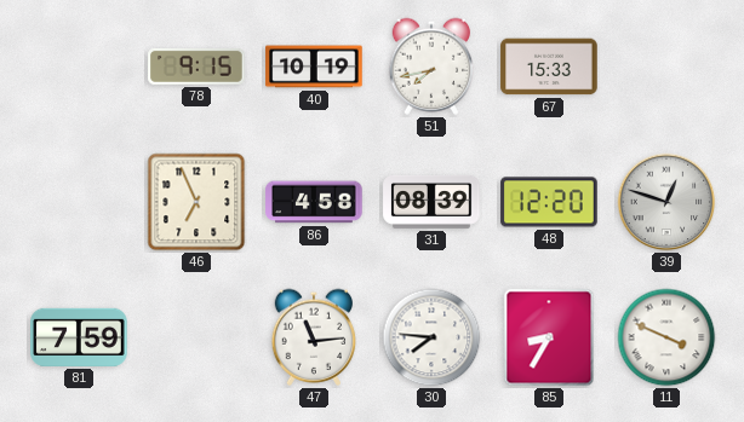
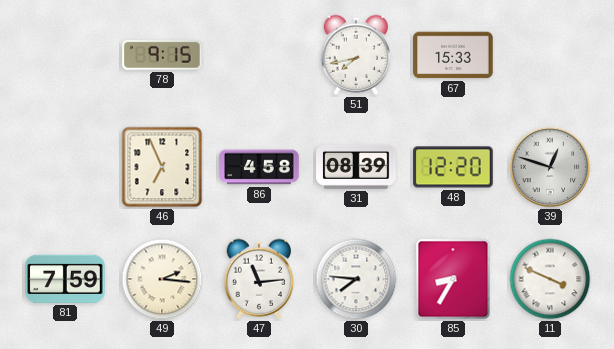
40: 10:19 -> none (314, 67)
49: none -> 2:16 (162, 279)
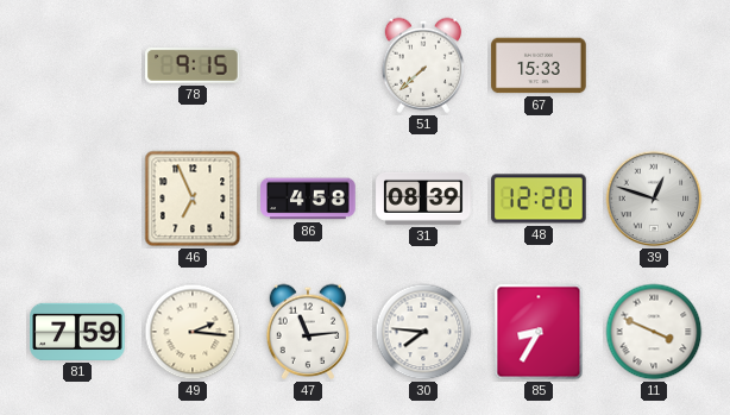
51: 7:43 -> 7:38 (423, 65)
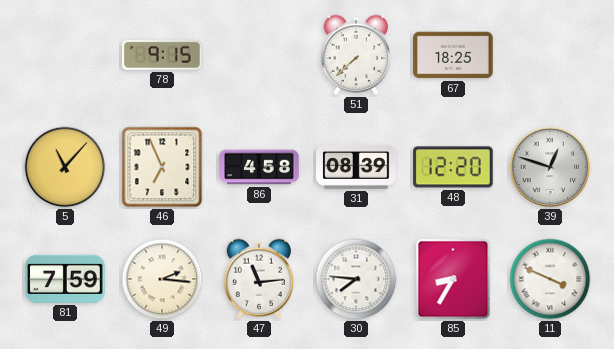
67: 15:33 -> 18:25 (453, 55)
5: none -> 11:07 (65, 167)
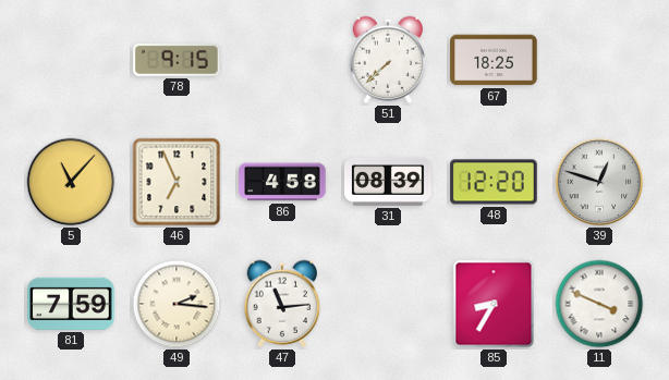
30: 7:46 -> none (356, 279)
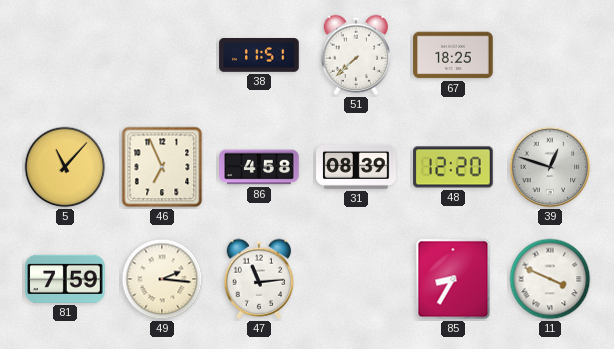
78: 9:15 -> none (177, 60)
38: none -> 11:51 (259, 56)
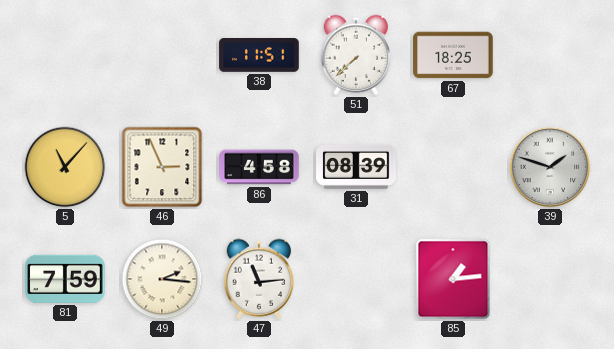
46: 6:56 -> 2:56 (162, 167)
48: 12:20 -> none (453, 167)
39: 12:48 -> 1:48 (550, 167)
85: 8:35 -> 1:14 (453, 279)
11: 3:49 -> none (550, 279)
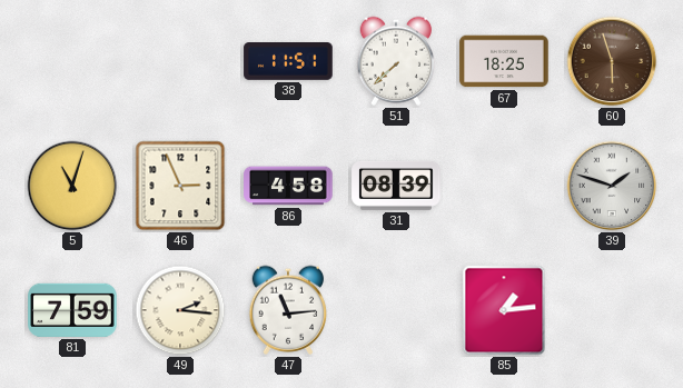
60: none -> 5:57 (612, 61)
5: 11:07 -> 11:03 (72, 186)
